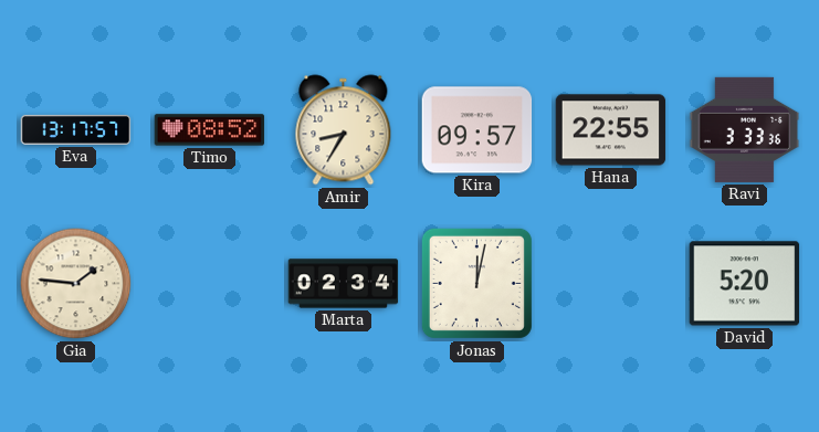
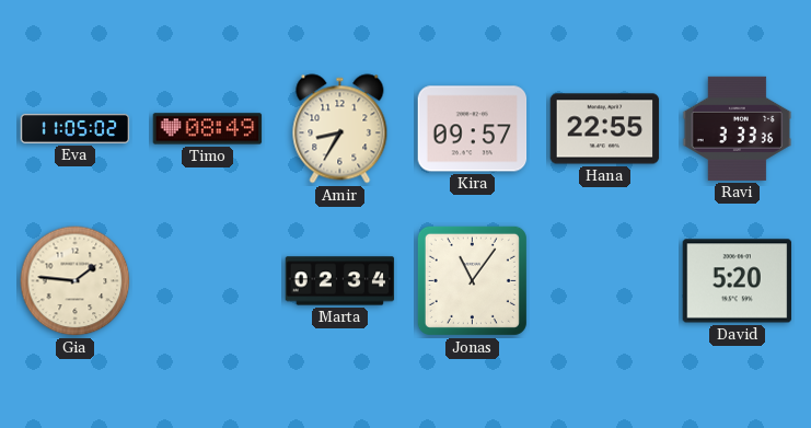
Eva: 13:17 -> 11:05 (76, 128)
Timo: 08:52 -> 08:49 (208, 129)
Jonas: 12:02 -> 11:06 (472, 280)
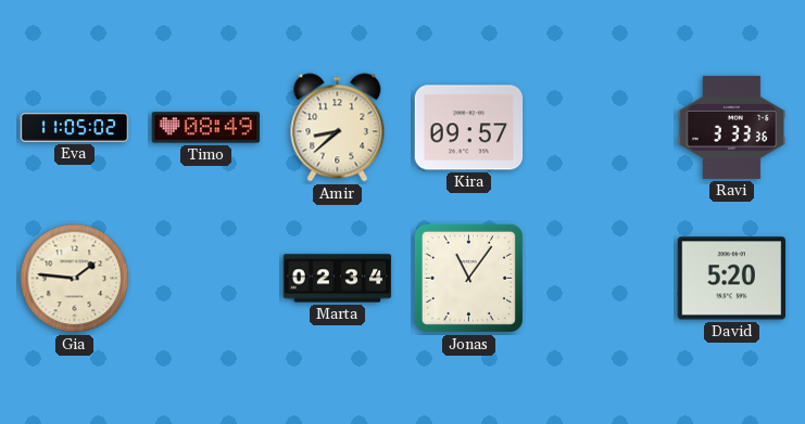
Amir: 8:35 -> 8:38 (338, 128)
Hana: 22:55 -> none (605, 129)
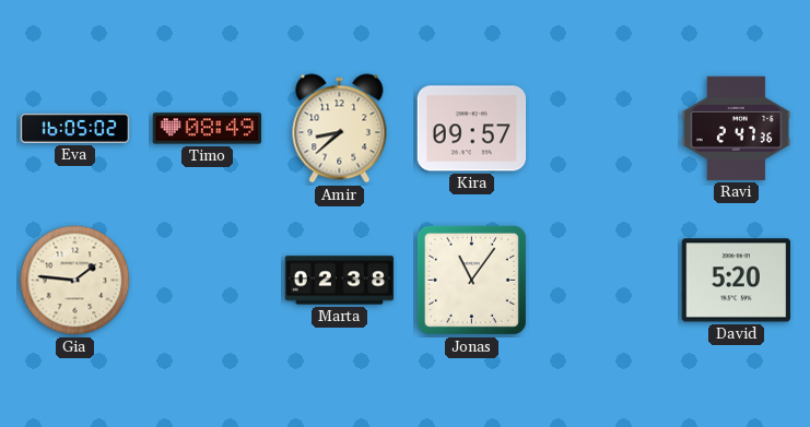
Eva: 11:05 -> 16:05 (75, 128)
Ravi: 3:33 -> 2:47 (737, 128)
Marta: 02:34 -> 02:38 (340, 281)
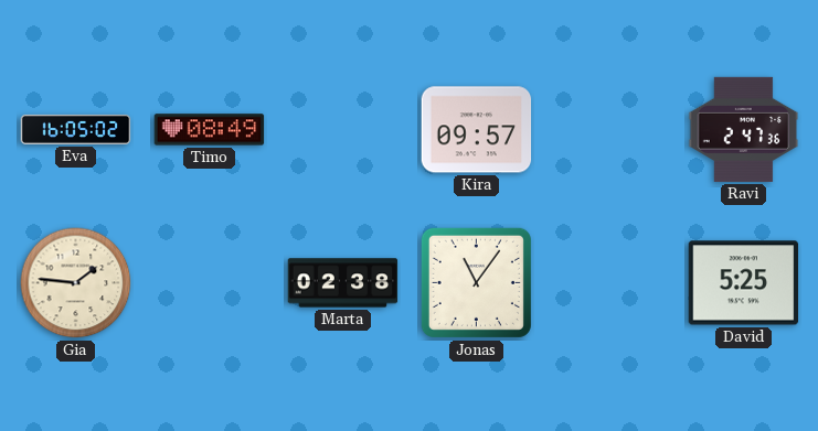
Amir: 8:38 -> none (340, 129)
David: 5:20 -> 5:25 (744, 283)
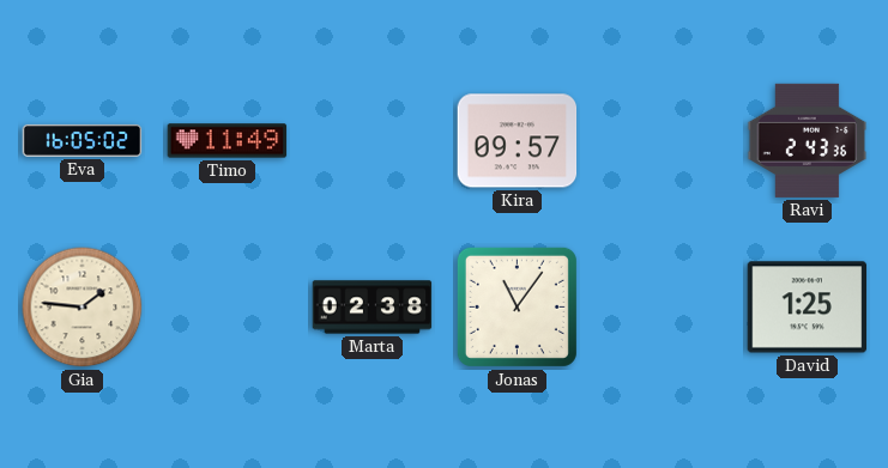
Timo: 08:49 -> 11:49 (228, 141)
Ravi: 2:47 -> 2:43 (808, 140)
David: 5:25 -> 1:25 (808, 308)
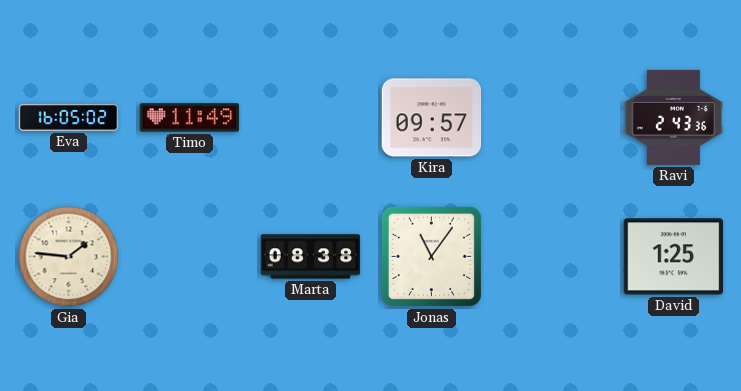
Marta: 02:38 -> 08:38 (311, 257)
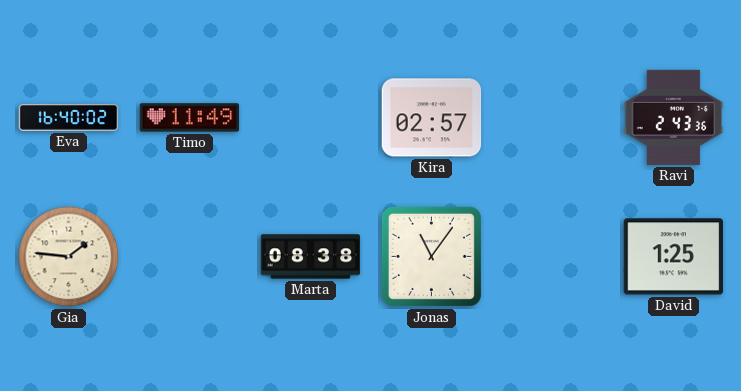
Eva: 16:05 -> 16:40 (69, 117)
Kira: 09:57 -> 02:57 (432, 118)
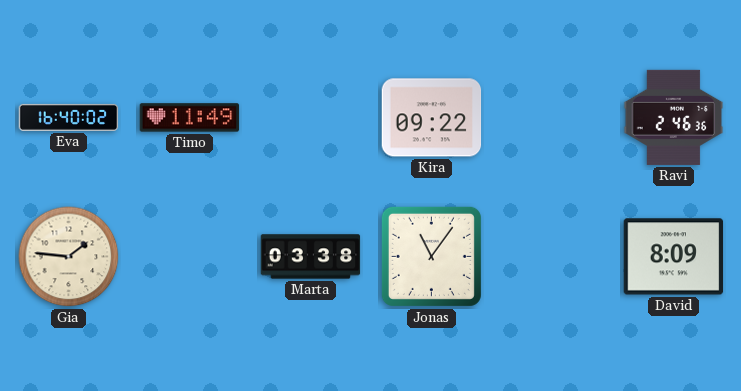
Kira: 02:57 -> 09:22 (432, 118)
Ravi: 2:43 -> 2:46 (674, 117)
Marta: 08:38 -> 03:38 (311, 257)
David: 1:25 -> 8:09 (674, 257)
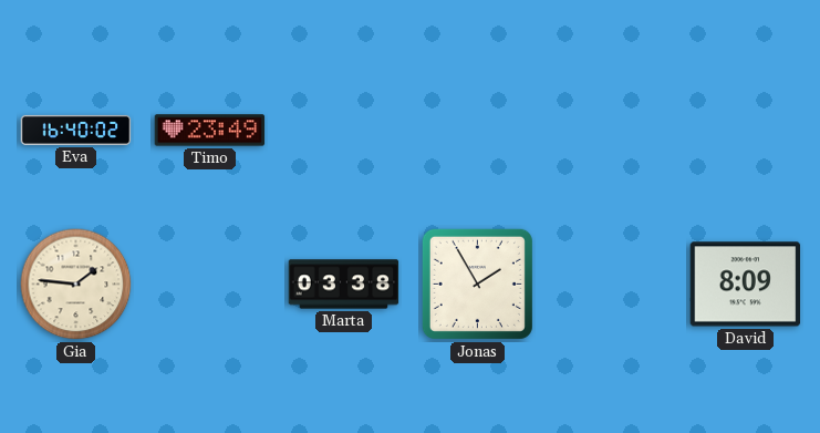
Timo: 11:49 -> 23:49 (210, 131)
Kira: 09:22 -> none (432, 118)
Ravi: 2:46 -> none (674, 117)
Jonas: 11:06 -> 1:55 (477, 283)
